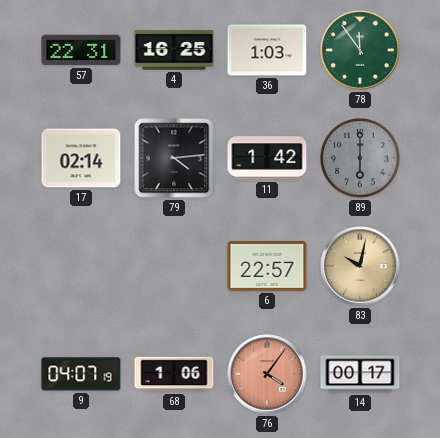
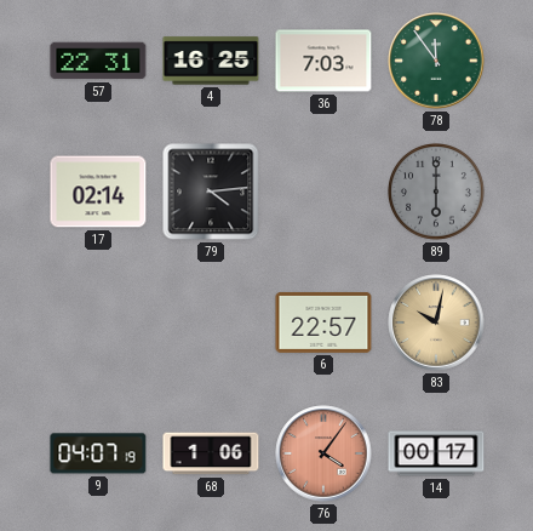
36: 1:03 -> 7:03 (323, 61)
11: 1:42 -> none (267, 158)
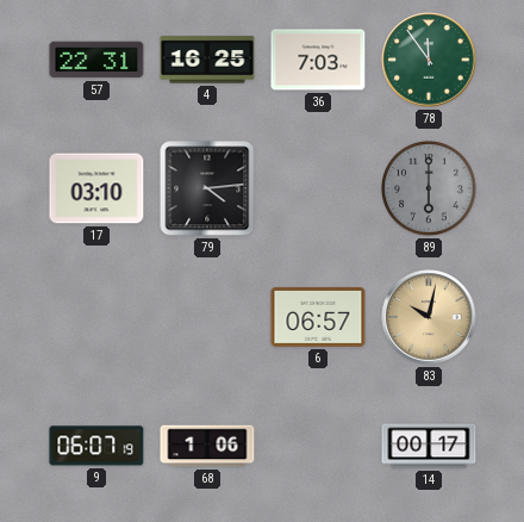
17: 02:14 -> 03:10 (96, 188)
6: 22:57 -> 06:57 (318, 317)
9: 04:07 -> 06:07 (96, 446)
76: 4:06 -> none (323, 453)
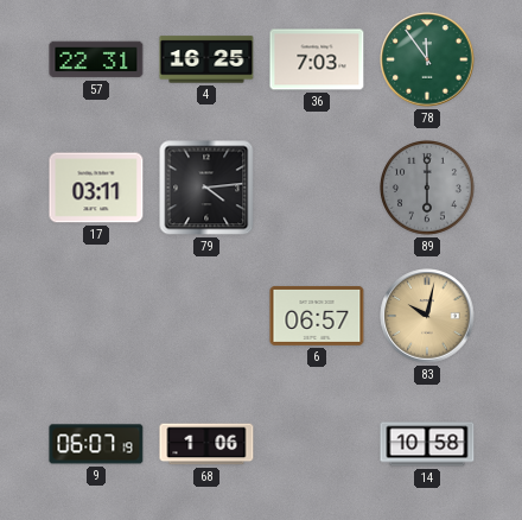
17: 03:10 -> 03:11 (96, 188)
14: 00:17 -> 10:58 (427, 444)
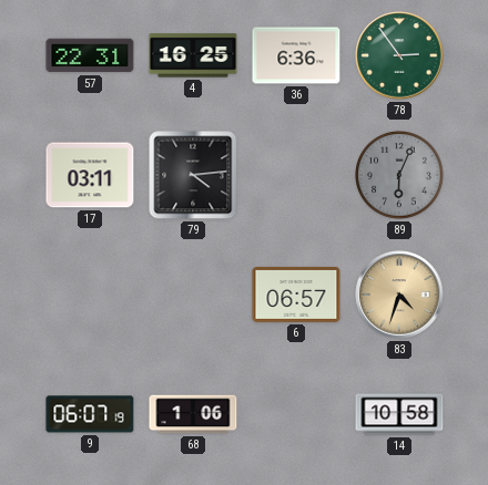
36: 7:03 -> 6:36 (296, 55)
78: 11:54 -> 2:54 (399, 55)
89: 6:00 -> 6:04 (400, 176)
83: 10:02 -> 4:33 (399, 295)
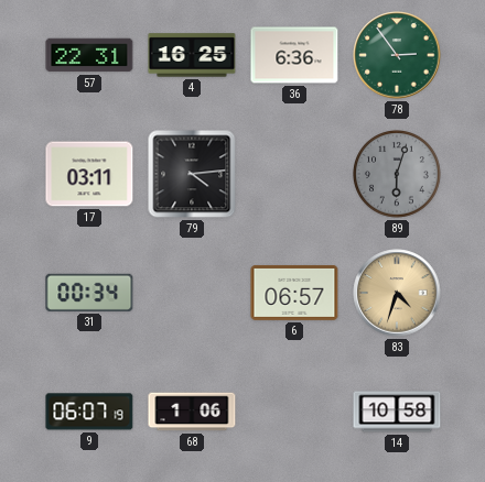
89: 6:04 -> 6:03 (398, 175)
31: none -> 00:34 (89, 293)
